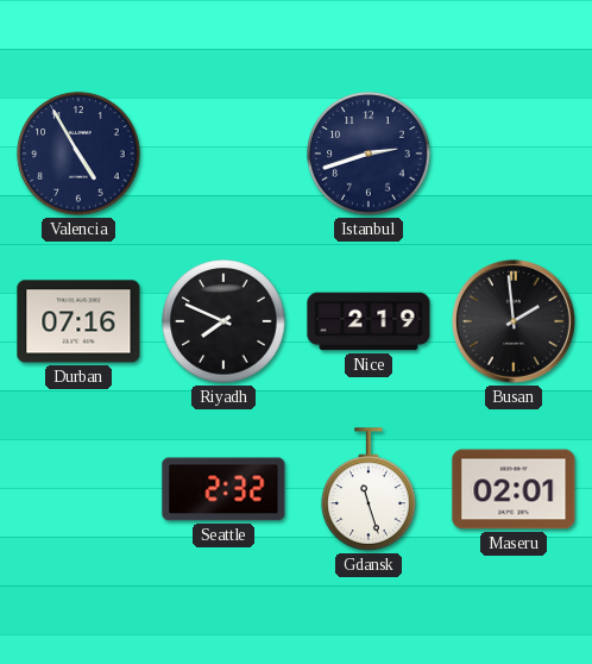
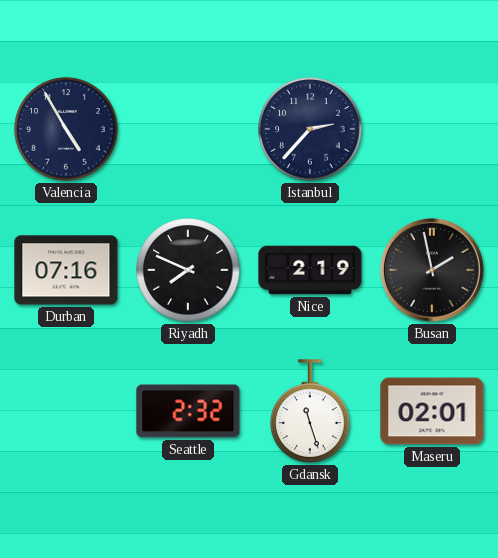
Istanbul: 2:42 -> 2:37 (310, 129)
Busan: 1:59 -> 1:58 (432, 270)
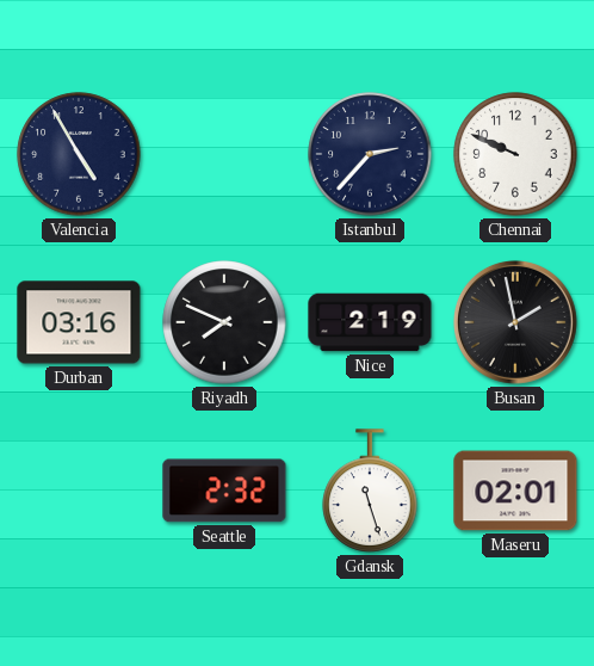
Chennai: none -> 9:49 (515, 154)
Durban: 07:16 -> 03:16 (79, 322)
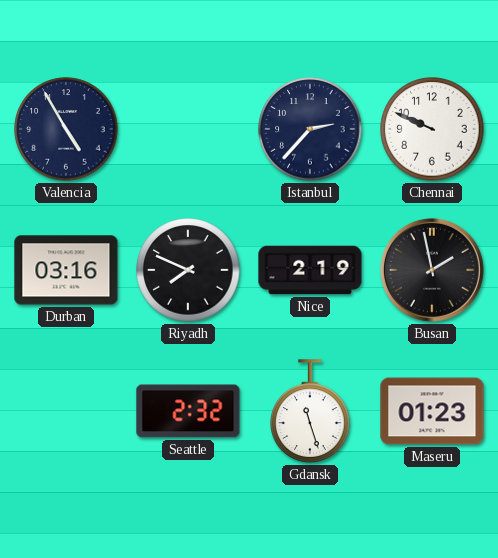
Maseru: 02:01 -> 01:23 (432, 411)
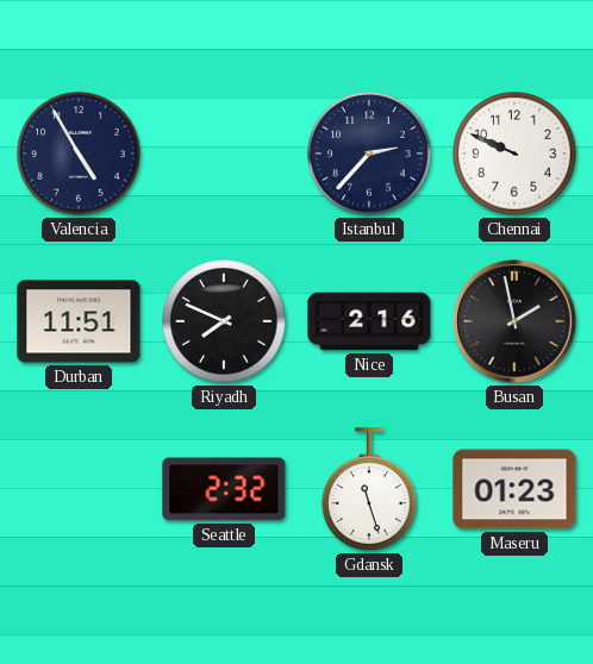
Durban: 03:16 -> 11:51 (79, 321)
Nice: 2:19 -> 2:16 (369, 321)
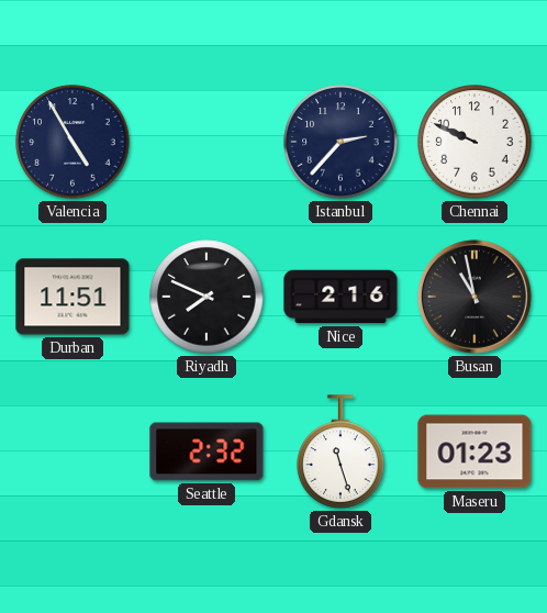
Busan: 1:58 -> 10:58 (475, 297)
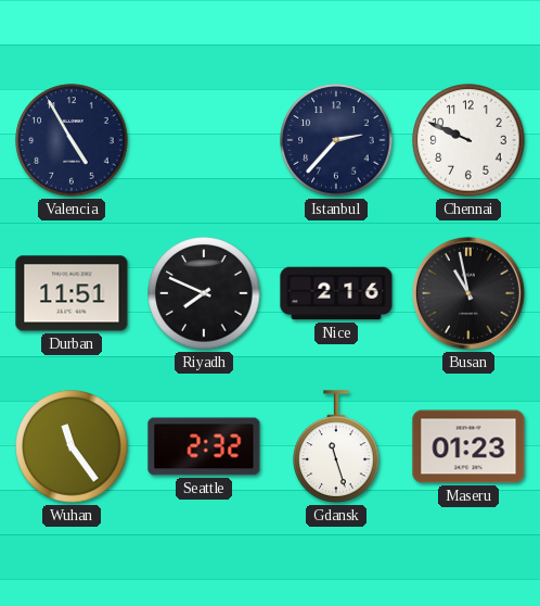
Wuhan: none -> 11:24 (72, 446)
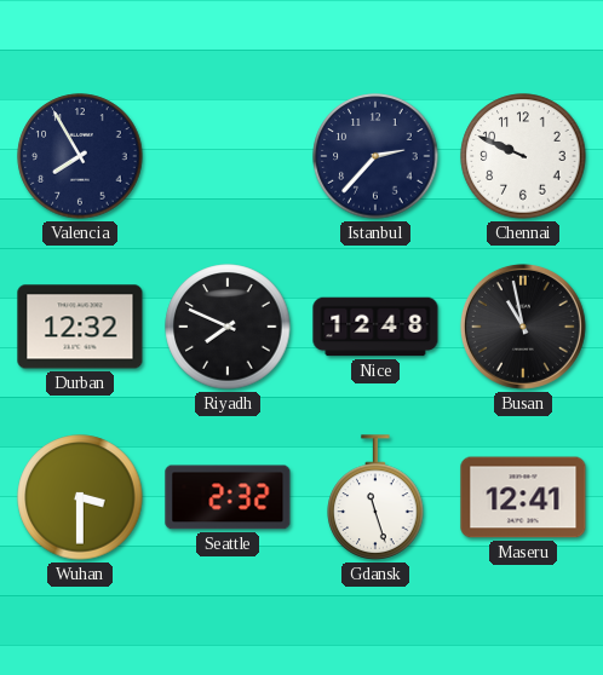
Valencia: 4:55 -> 7:55 (80, 156)
Durban: 11:51 -> 12:32 (80, 327)
Nice: 2:16 -> 12:48 (375, 327)
Wuhan: 11:24 -> 3:30 (80, 497)
Maseru: 01:23 -> 12:41 (523, 497)
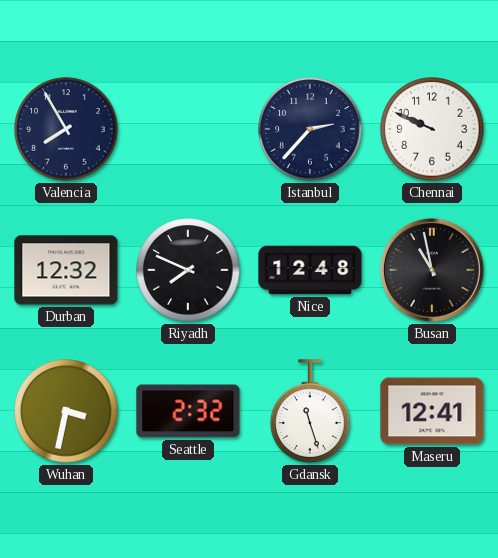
Wuhan: 3:30 -> 3:32 (66, 411)
